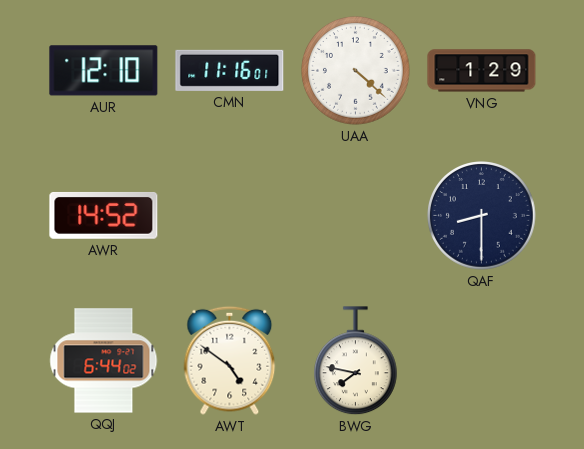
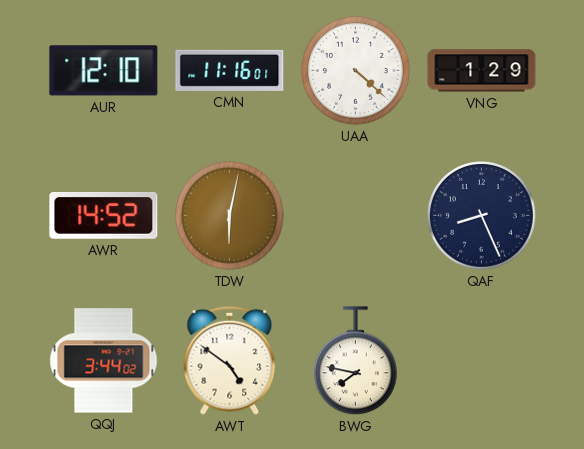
TDW: none -> 6:02 (230, 216)
QAF: 8:30 -> 8:26 (482, 216)
QQJ: 6:44 -> 3:44 (104, 361)
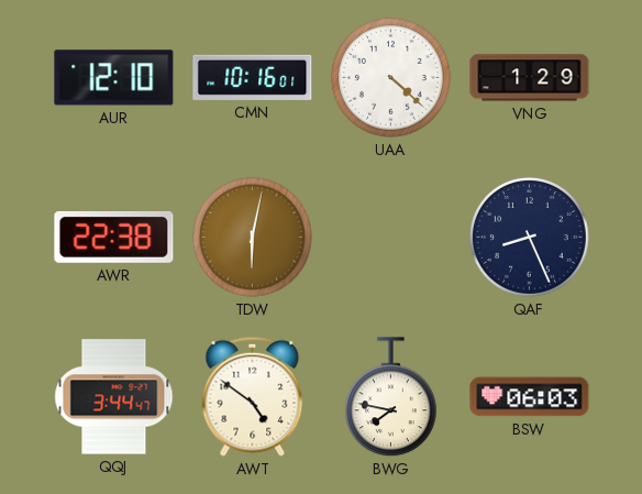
CMN: 11:16 -> 10:16 (253, 77)
AWR: 14:52 -> 22:38 (114, 238)
QQJ: 3:44:02 -> 3:44:47 (114, 397)
BSW: none -> 06:03 (530, 397)
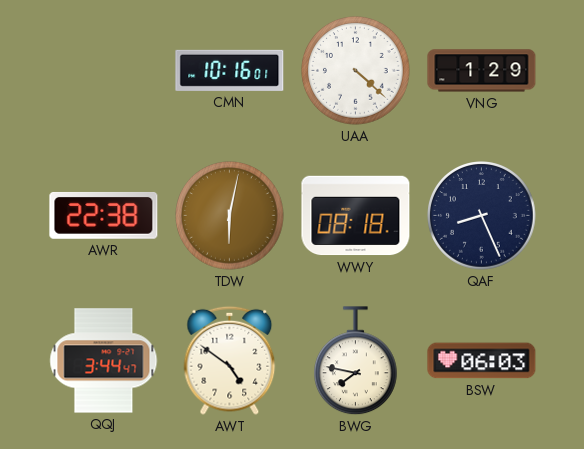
AUR: 12:10 -> none (114, 78)
WWY: none -> 08:18 (356, 216)
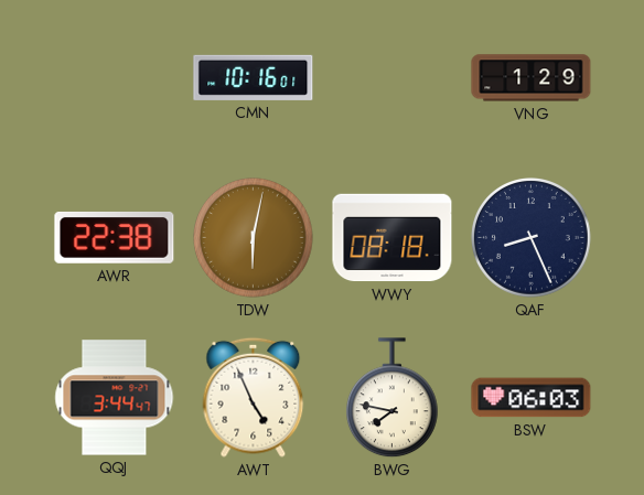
UAA: 4:22 -> none (356, 71)
AWT: 4:51 -> 4:56 (254, 397)
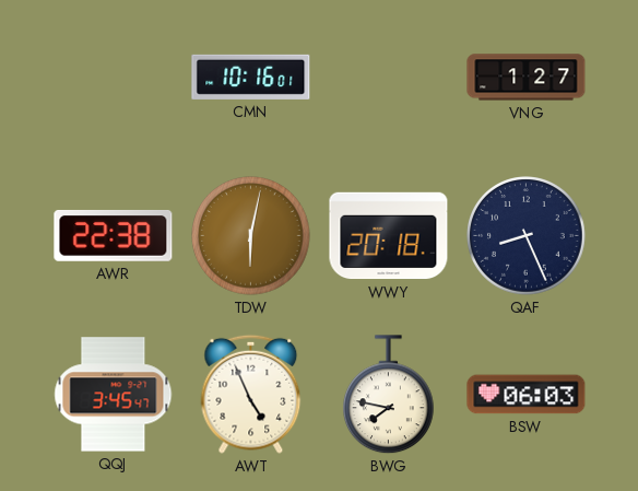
VNG: 1:29 -> 1:27 (527, 78)
WWY: 08:18 -> 20:18 (389, 236)
QQJ: 3:44 -> 3:45 (114, 395)
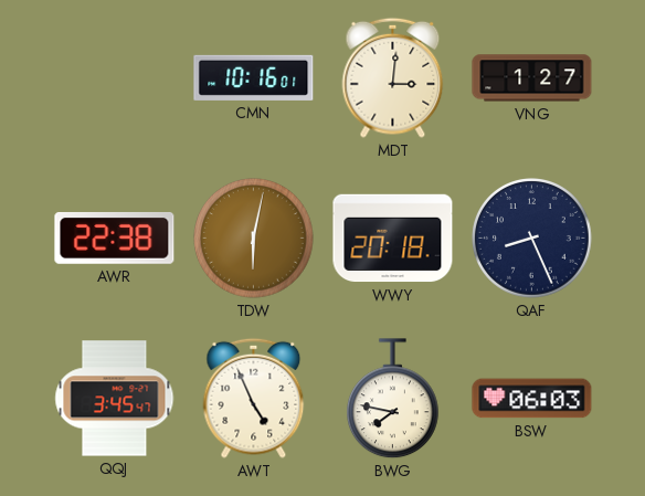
MDT: none -> 3:01 (393, 77)
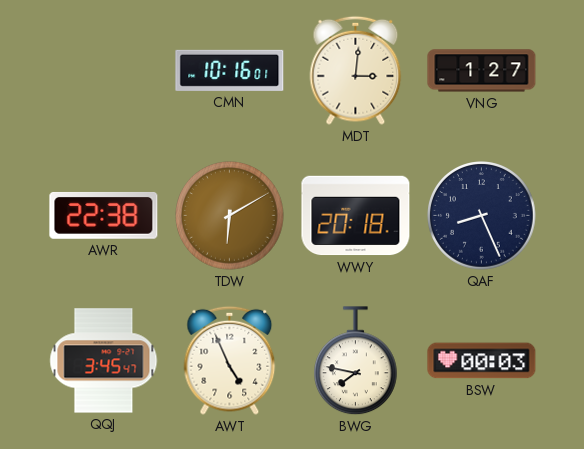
TDW: 6:02 -> 6:10 (230, 216)
BSW: 06:03 -> 00:03 (482, 361)
